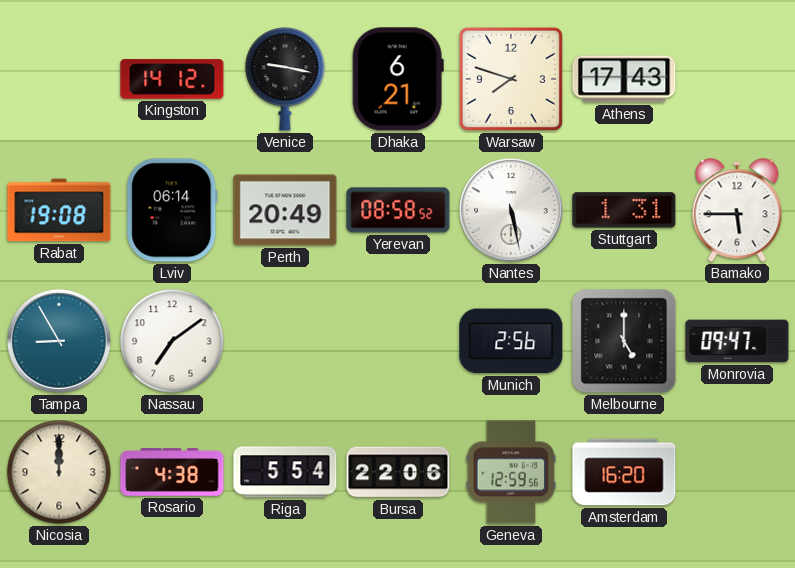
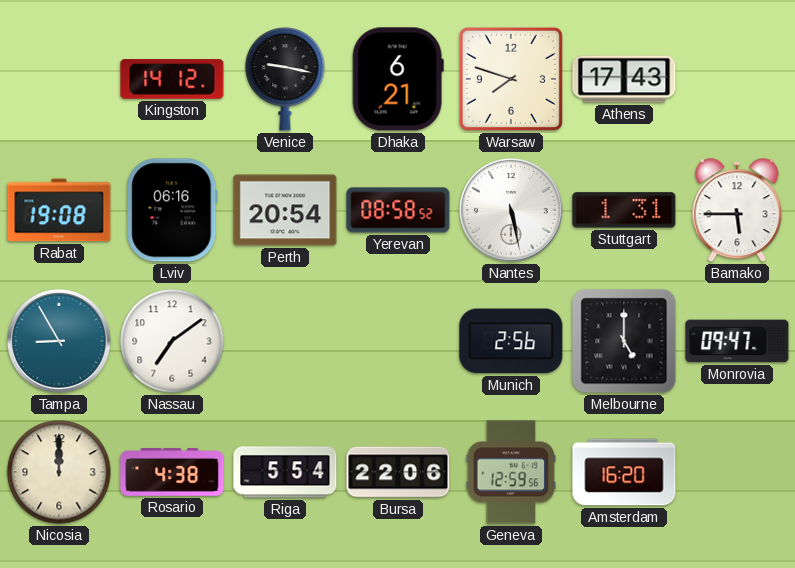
Lviv: 06:14 -> 06:16 (172, 210)
Perth: 20:49 -> 20:54 (285, 210)
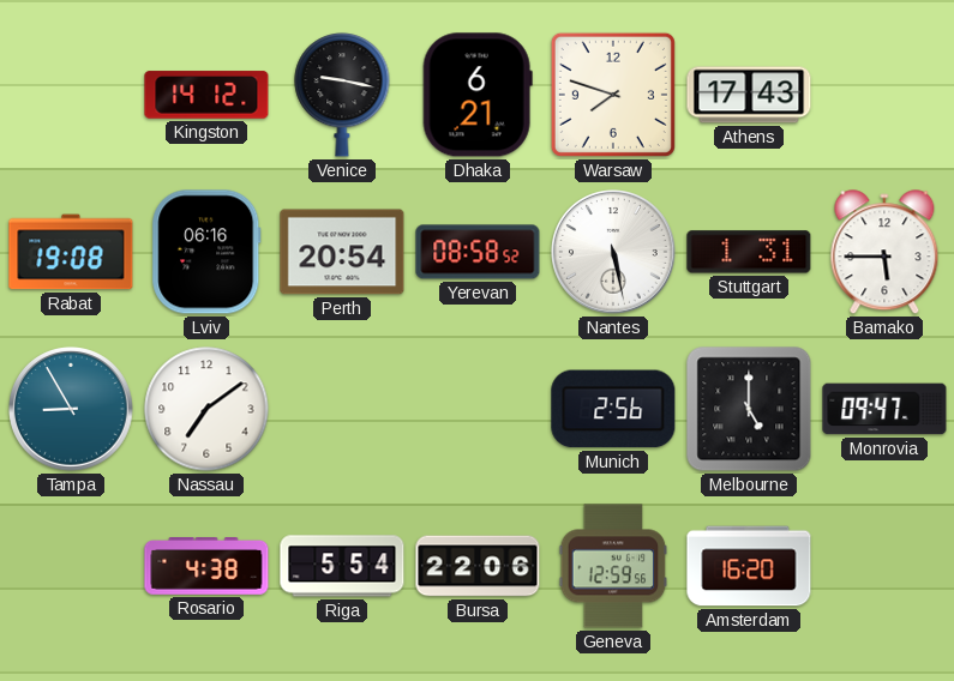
Nicosia: 12:00 -> none (59, 472)
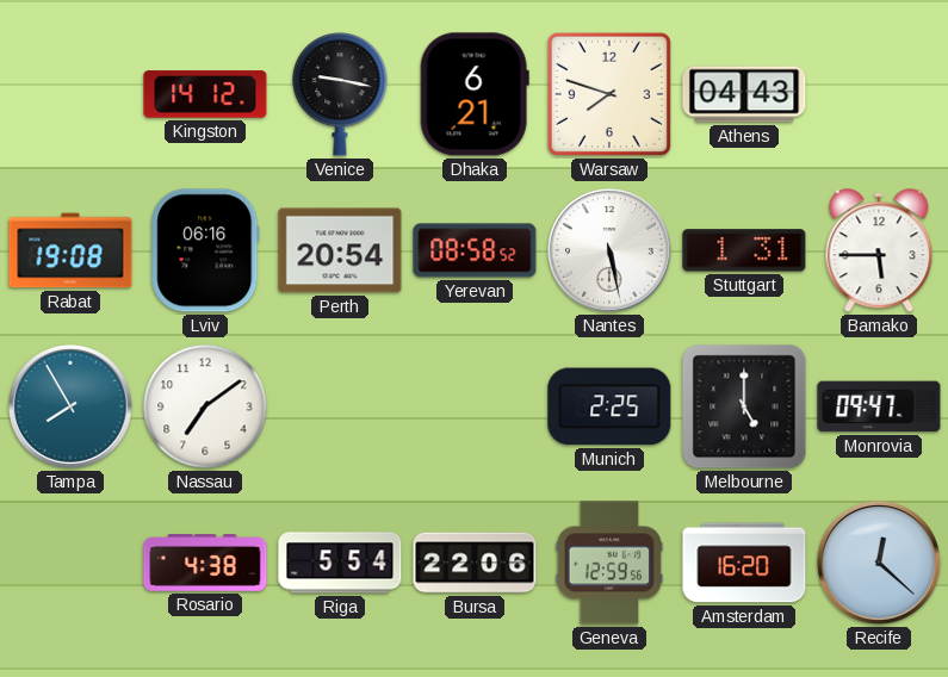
Athens: 17:43 -> 04:43 (744, 94)
Tampa: 8:55 -> 7:55 (72, 408)
Munich: 2:56 -> 2:25 (609, 406)
Recife: none -> 12:22 (880, 564)
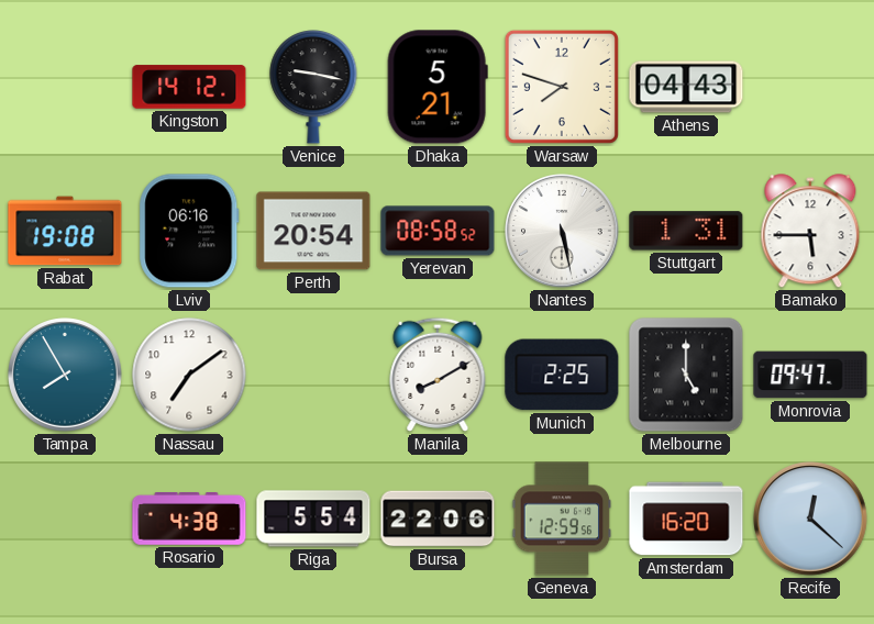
Dhaka: 6:21 -> 5:21 (438, 87)
Manila: none -> 8:10 (438, 375)
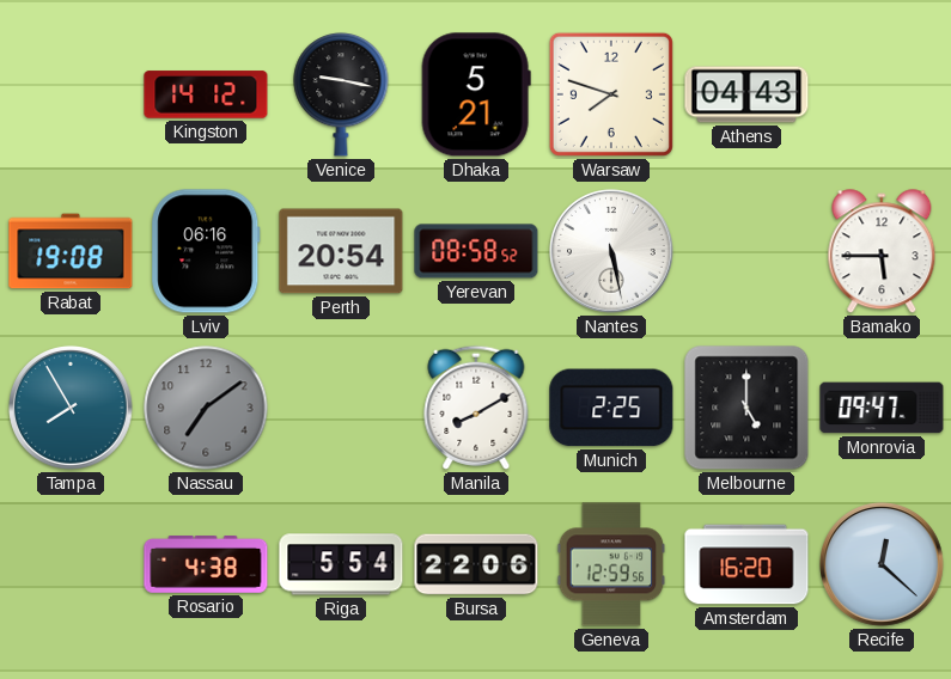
Stuttgart: 1:31 -> none (686, 231)
Nassau dial: white -> grey (206, 408)
